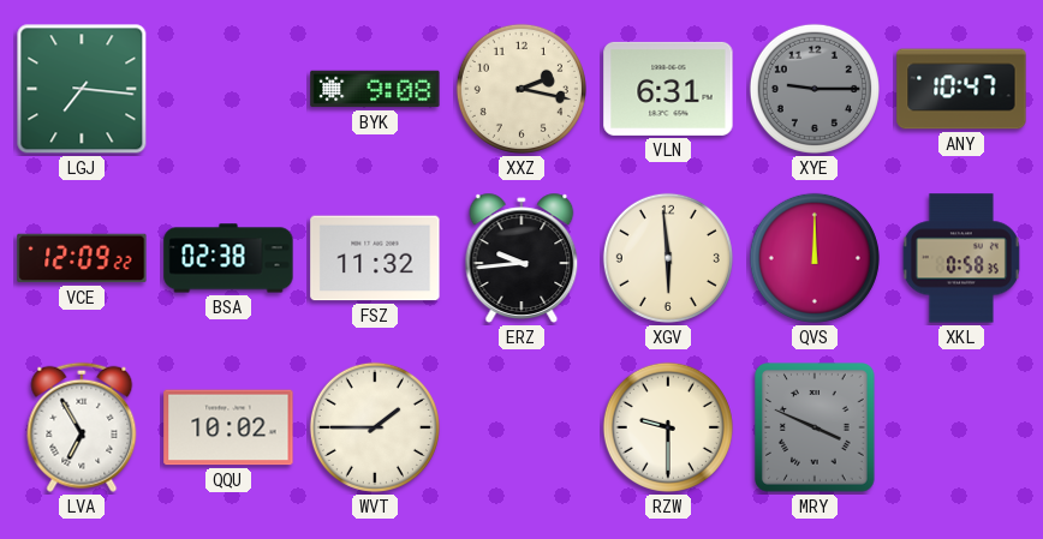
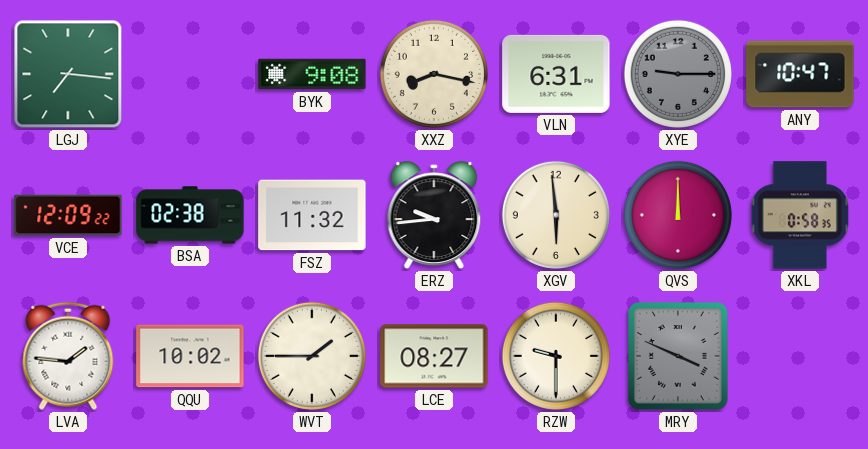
XXZ: 2:17 -> 8:17 (434, 74)
LVA: 6:55 -> 1:46 (68, 356)
LCE: none -> 08:27 (434, 356)
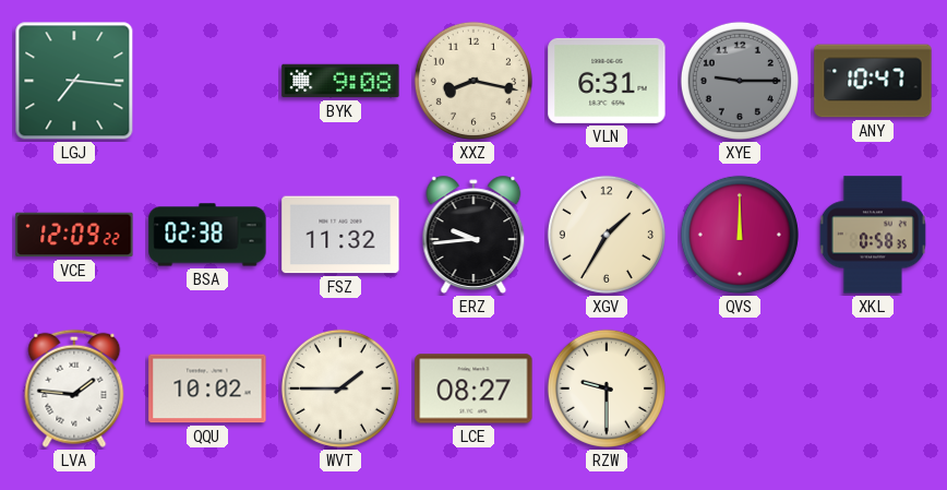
XGV: 5:59 -> 1:35 (607, 235)
MRY: 3:49 -> none (678, 356)
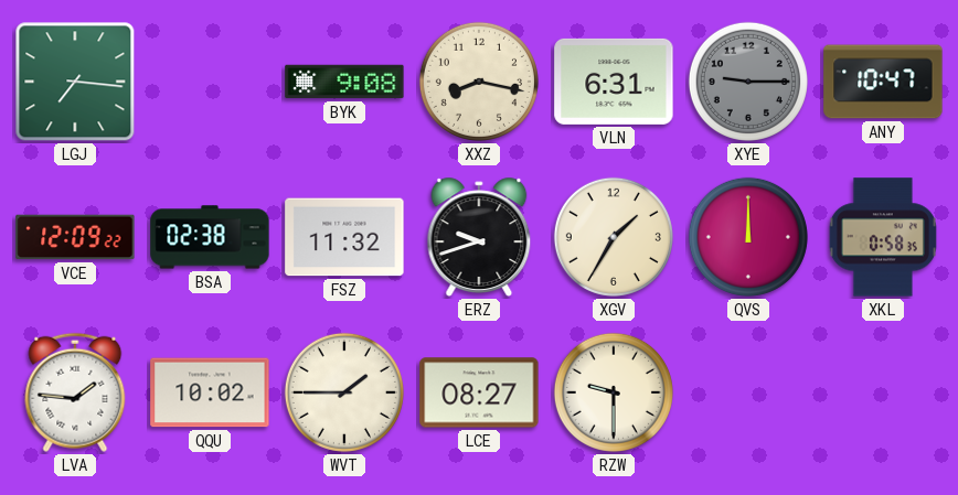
ERZ: 9:44 -> 9:42 (479, 237)
